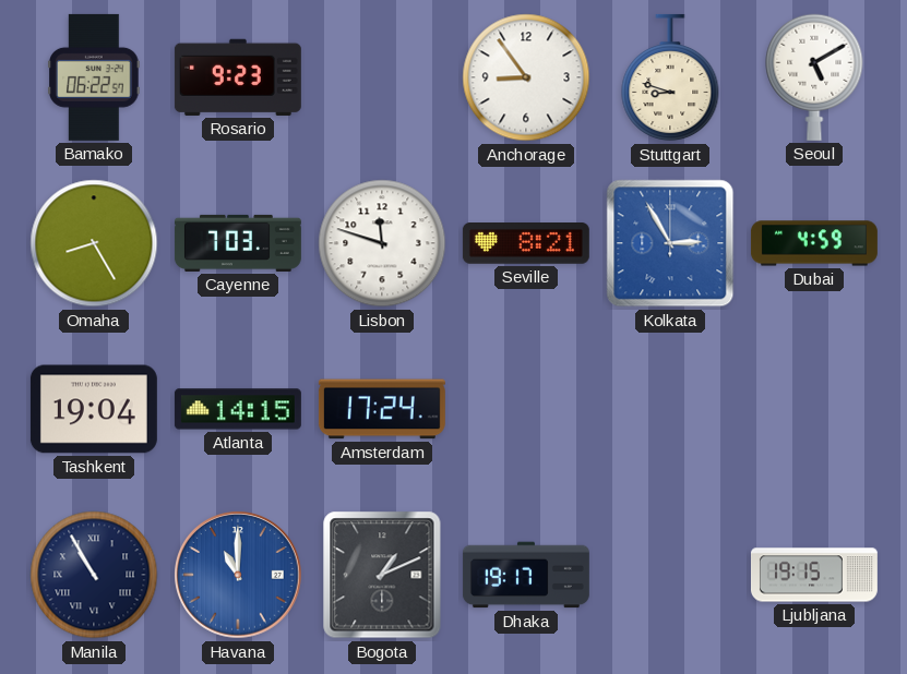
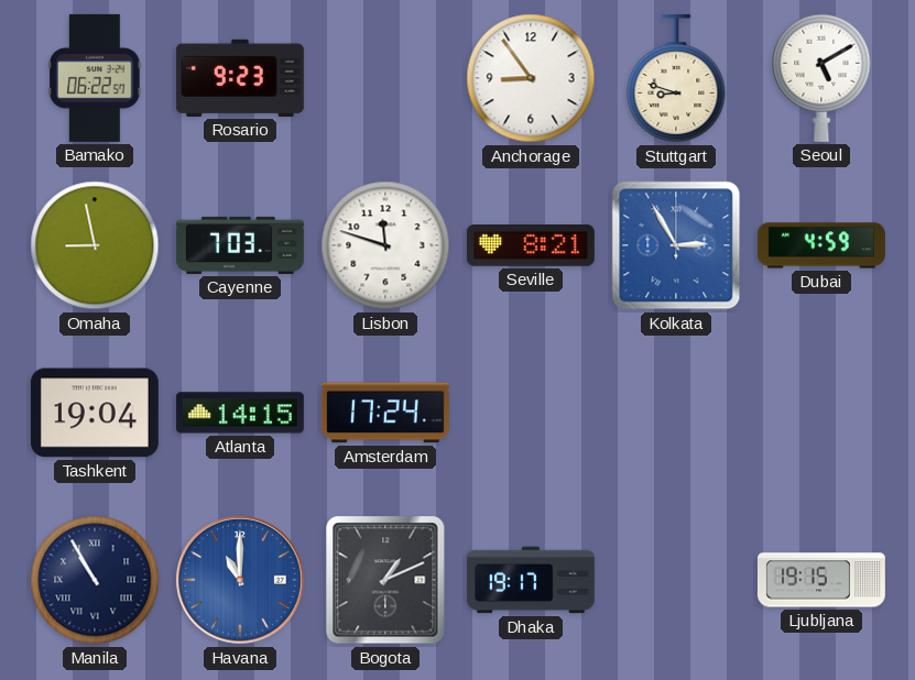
Omaha: 8:25 -> 8:58 (95, 245)
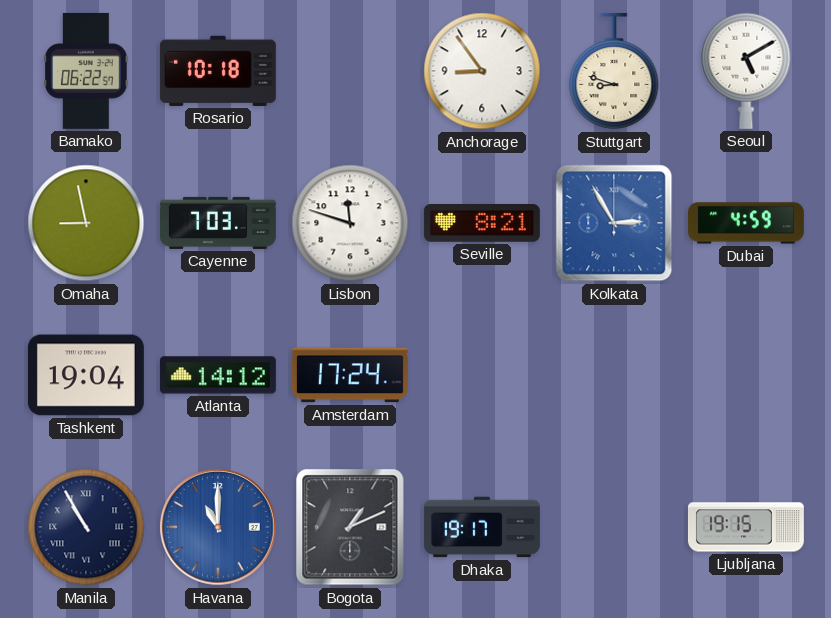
Rosario: 9:23 -> 10:18 (218, 71)
Atlanta: 14:15 -> 14:12 (218, 375)
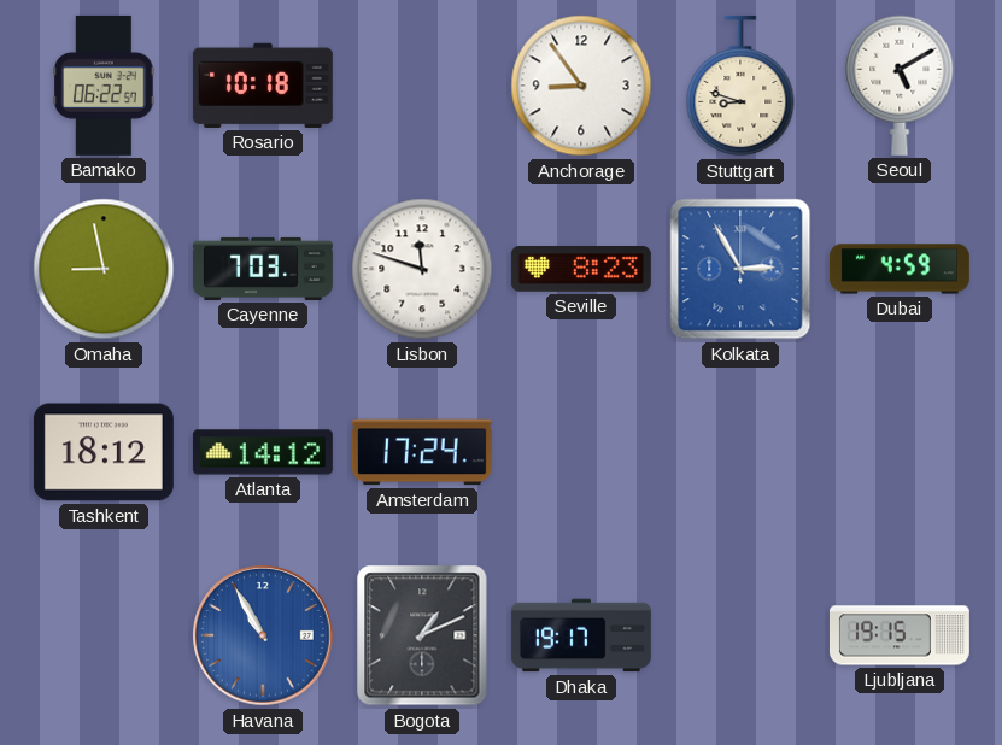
Seville: 8:21 -> 8:23 (581, 270)
Tashkent: 19:04 -> 18:12 (104, 452)
Manila: 10:55 -> none (86, 527)
Havana: 11:00 -> 10:55 (264, 637)
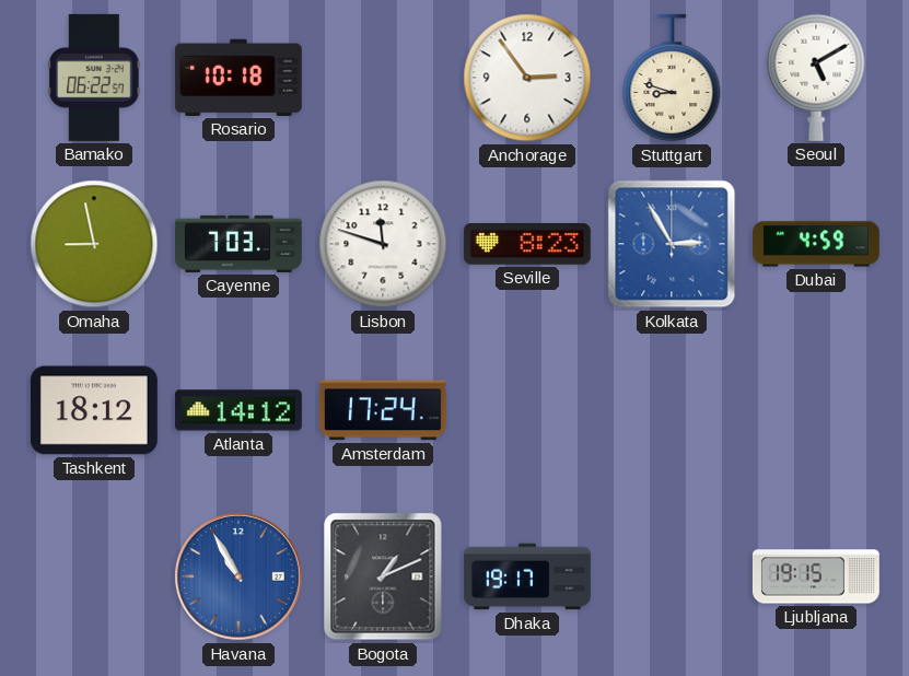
Anchorage: 8:54 -> 2:54 (527, 78)
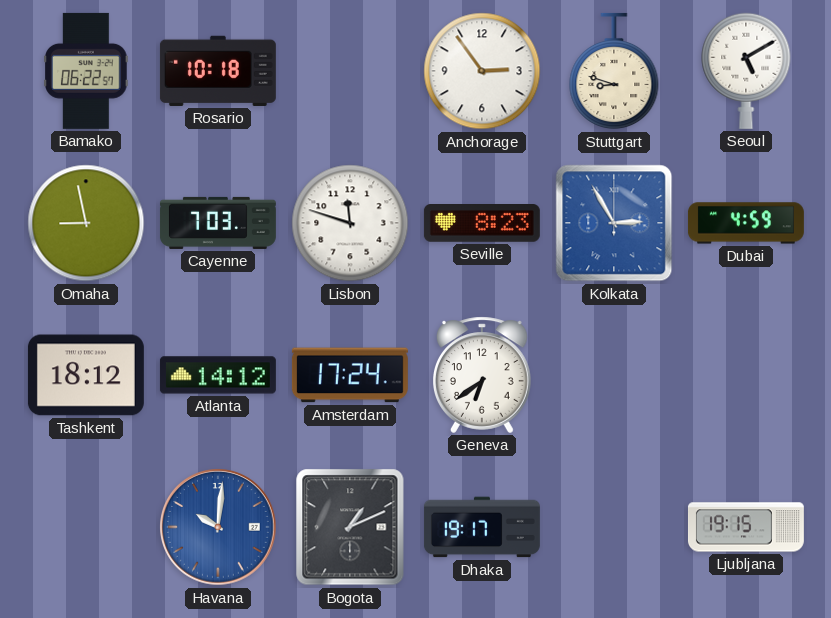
Geneva: none -> 6:39 (483, 375)
Havana: 10:55 -> 10:01 (219, 528)
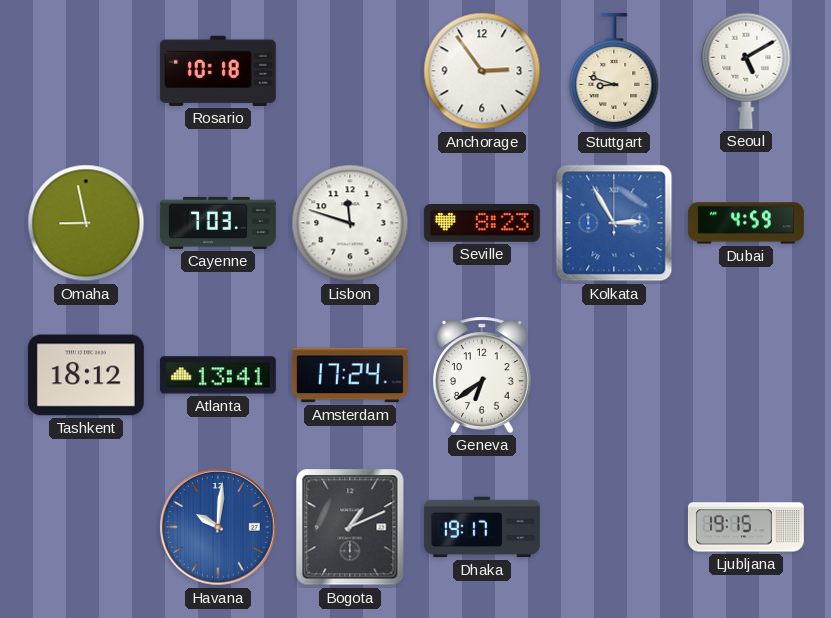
Bamako: 06:22 -> none (86, 71)
Atlanta: 14:12 -> 13:41 (218, 375)
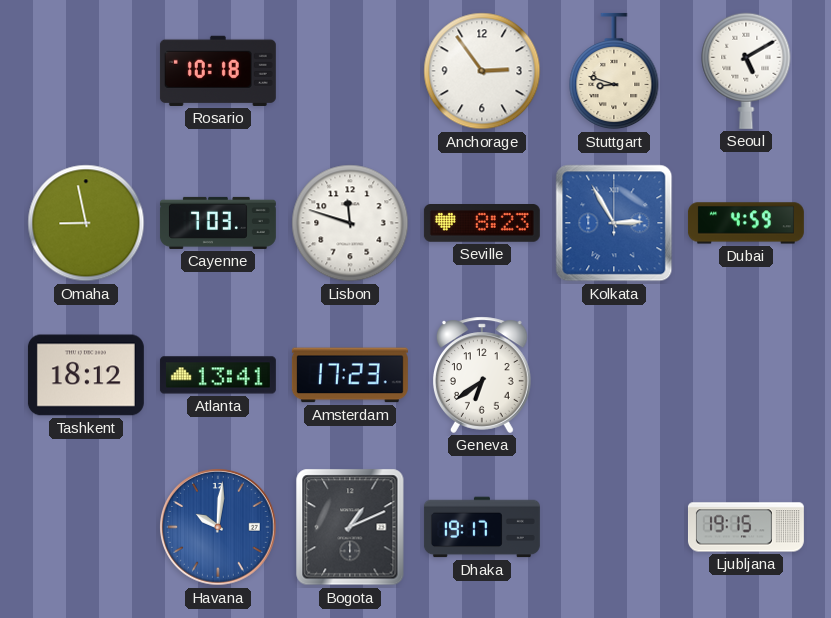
Amsterdam: 17:24 -> 17:23 (350, 375)
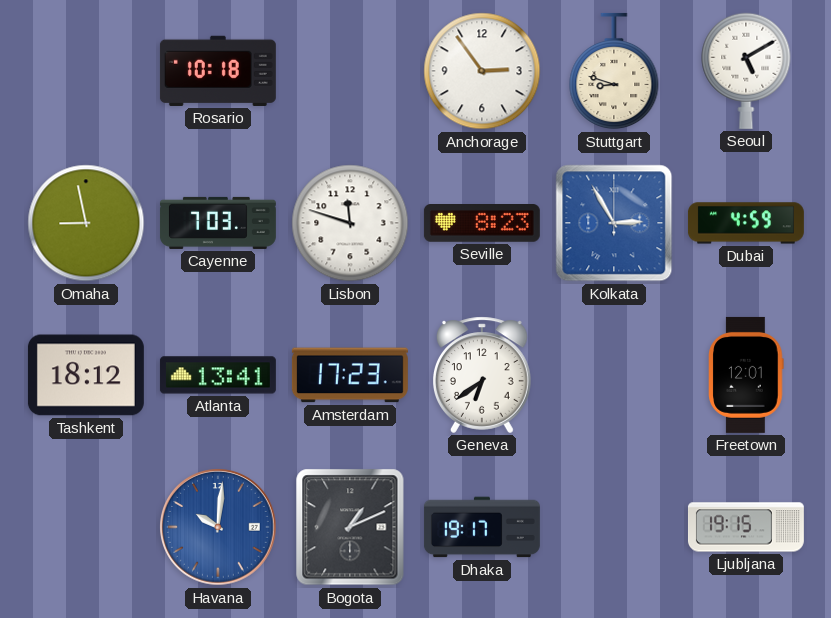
Freetown: none -> 12:01 (746, 375)
